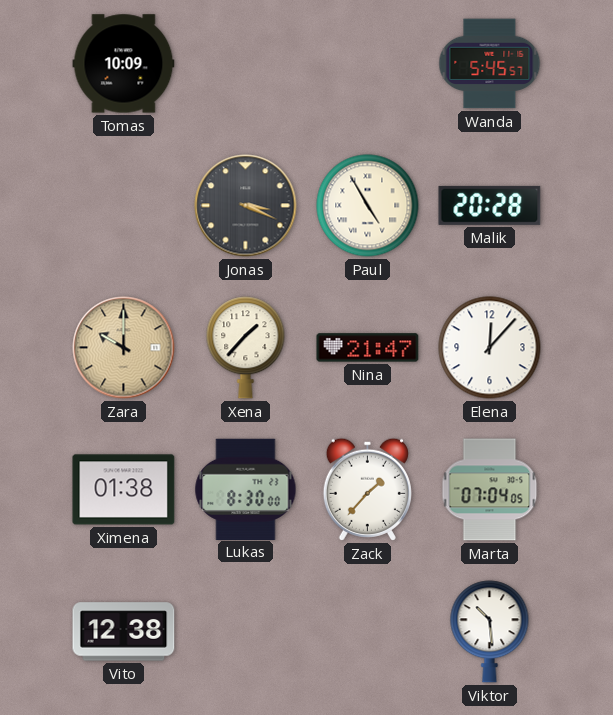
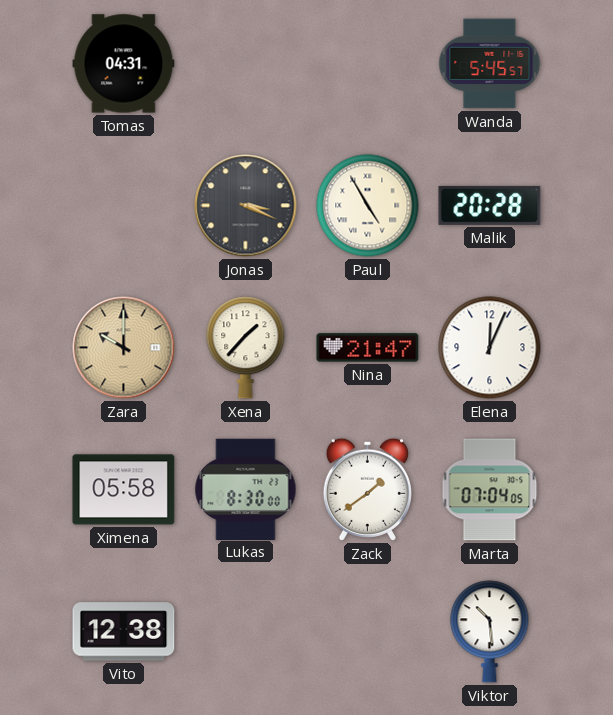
Tomas: 10:09 -> 04:31 (124, 64)
Elena: 12:07 -> 12:04 (490, 348)
Ximena: 01:38 -> 05:58 (124, 490)
Zack: 1:37 -> 1:39 (367, 489)
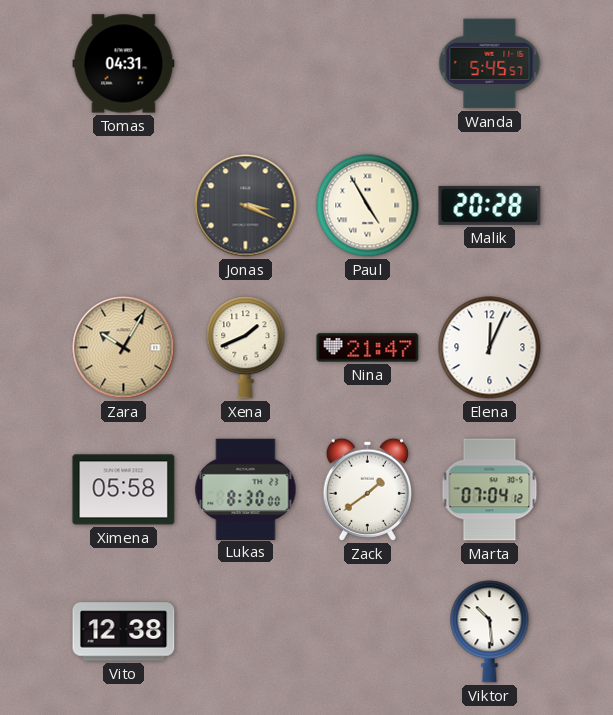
Zara: 10:00 -> 10:05 (124, 348)
Xena: 1:37 -> 1:41 (246, 348)
Marta: 07:04:05 -> 07:04:12 (490, 490)
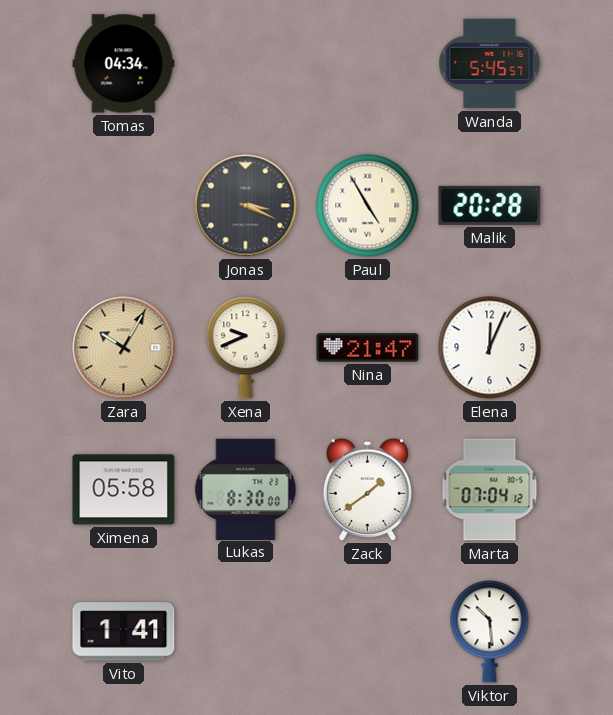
Tomas: 04:31 -> 04:34 (124, 64)
Xena: 1:41 -> 9:41 (246, 348)
Vito: 12:38 -> 1:41 (124, 632)
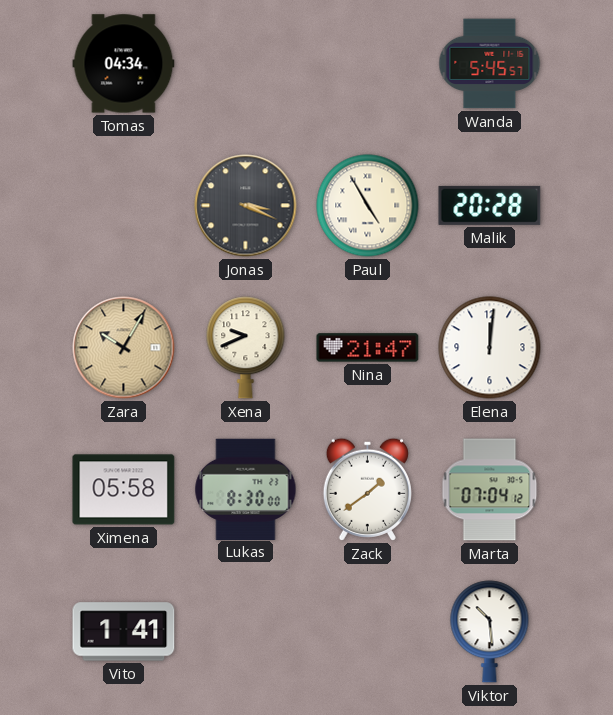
Elena: 12:04 -> 12:01 (490, 348)
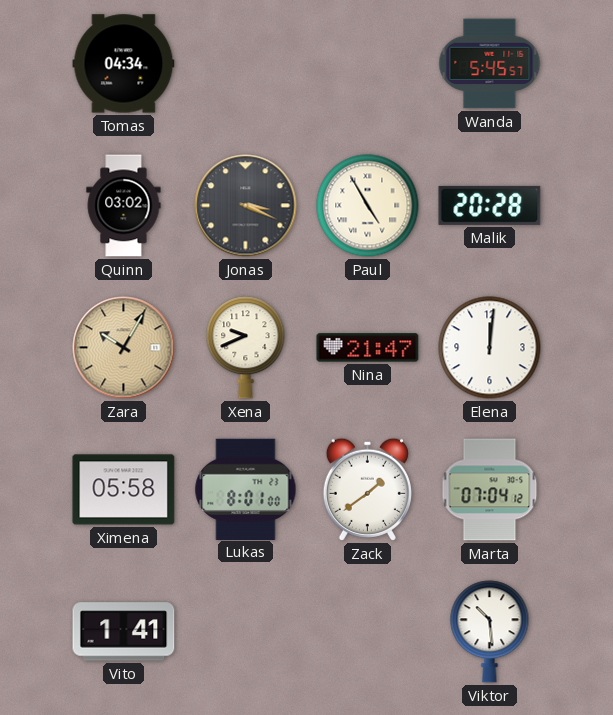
Quinn: none -> 03:02 (124, 206)
Lukas: 8:30 -> 8:01 (246, 489)
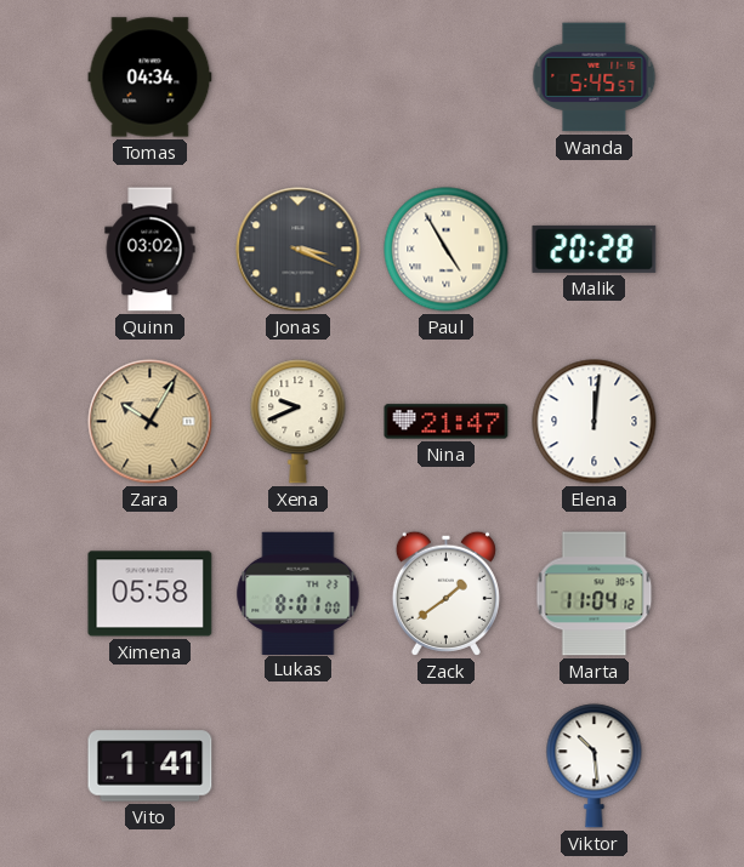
Marta: 07:04 -> 11:04 (595, 594)
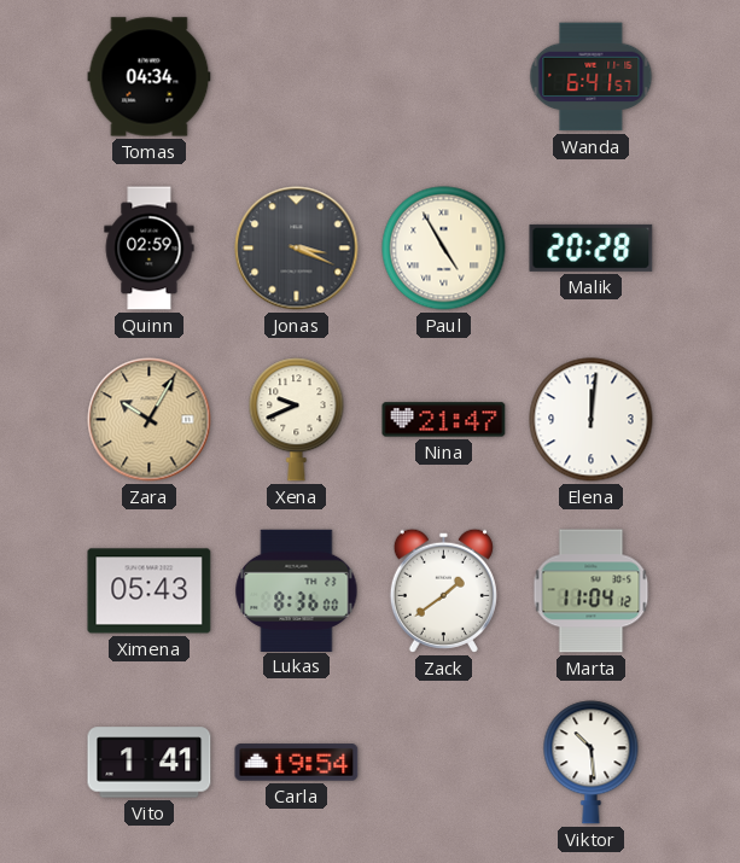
Wanda: 5:45 -> 6:41 (592, 77)
Quinn: 03:02 -> 02:59 (150, 249)
Ximena: 05:58 -> 05:43 (150, 591)
Lukas: 8:01 -> 8:36 (297, 590)
Carla: none -> 19:54 (297, 763)
